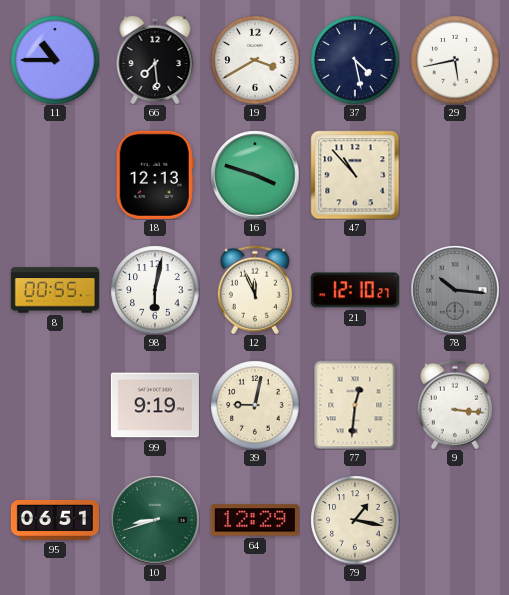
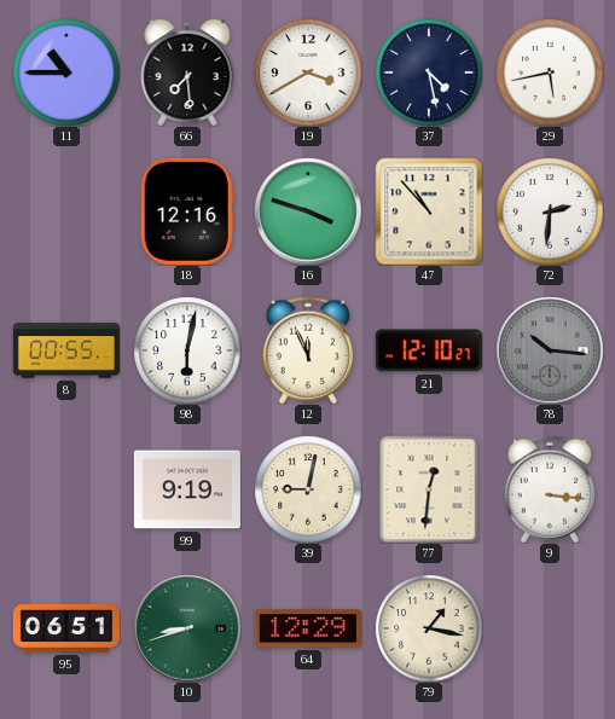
18: 12:13 -> 12:16 (187, 211)
72: none -> 2:31 (550, 211)
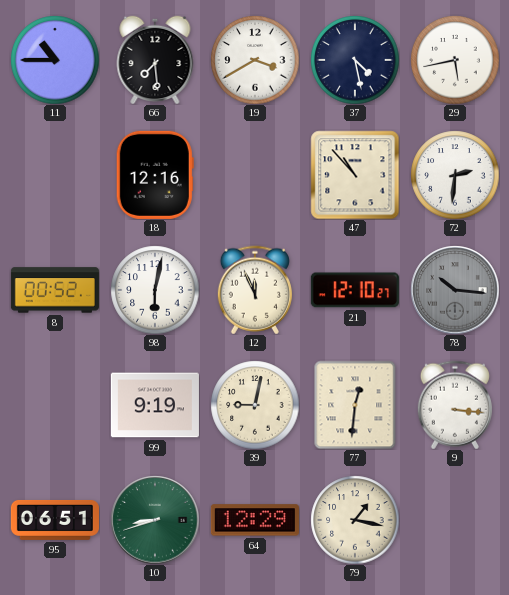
16: 3:48 -> none (308, 211)
8: 00:55 -> 00:52 (55, 290)
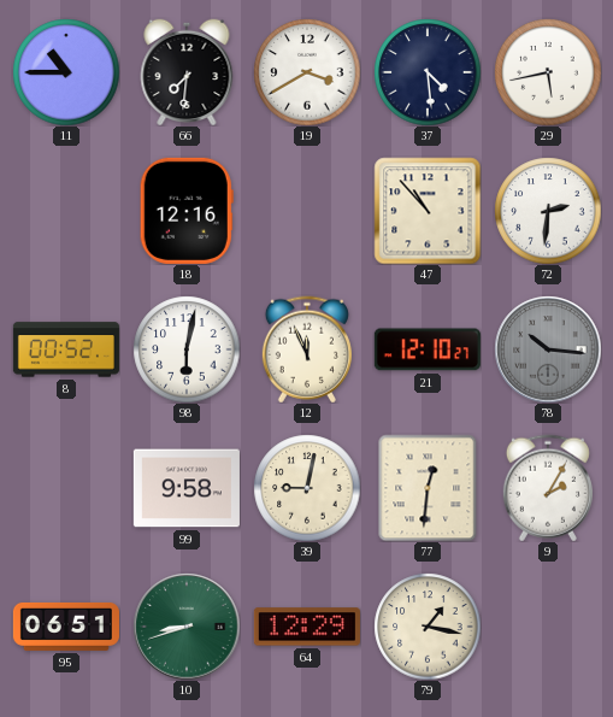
66: 7:29 -> 7:31 (187, 72)
37: 4:28 -> 4:29 (428, 72)
99: 9:19 -> 9:58 (187, 488)
9: 3:16 -> 2:05 (548, 488)
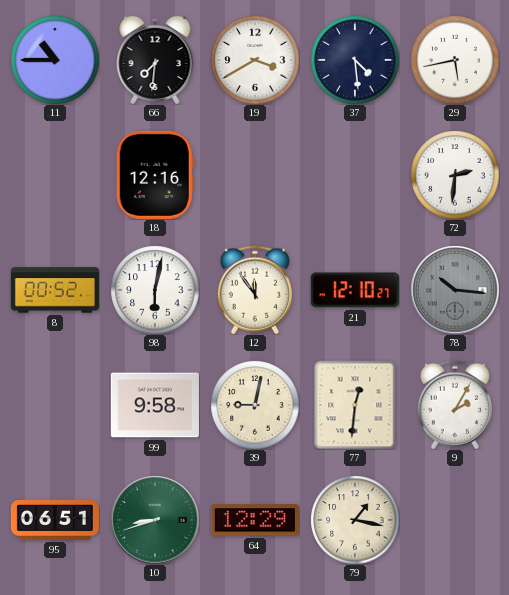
47: 10:53 -> none (428, 211)
12: 11:56 -> 11:54 (255, 290)
